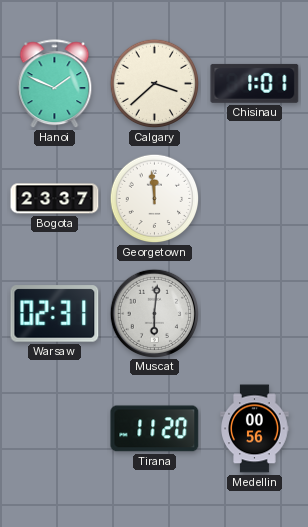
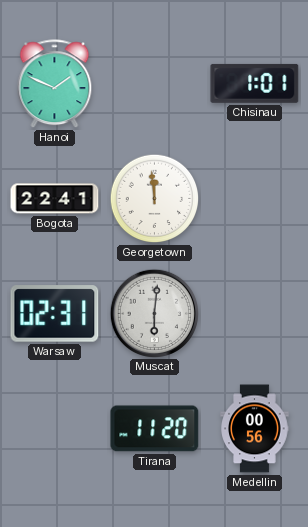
Calgary: 3:38 -> none (155, 84)
Bogota: 23:37 -> 22:41 (55, 199)
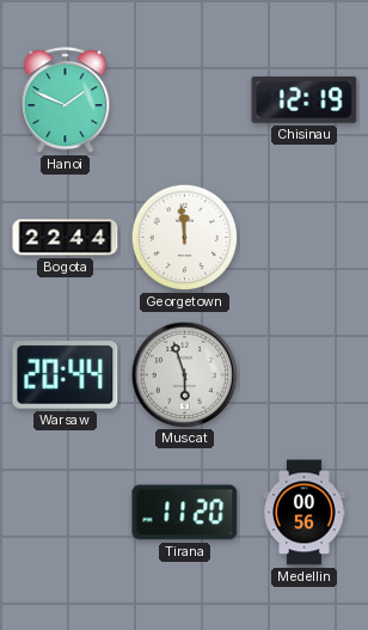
Chisinau: 1:01 -> 12:19 (305, 99)
Bogota: 22:41 -> 22:44 (66, 238)
Warsaw: 02:31 -> 20:44 (66, 375)
Muscat: 6:01 -> 5:57 (184, 374)
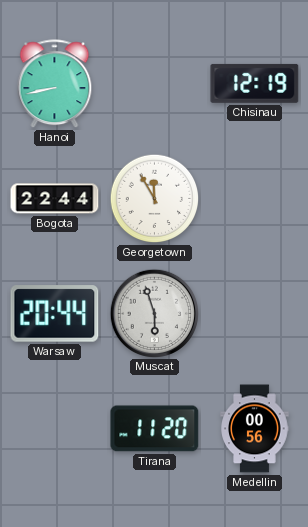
Hanoi: 1:49 -> 8:43 (55, 84)
Georgetown: 11:59 -> 11:55 (155, 199)
